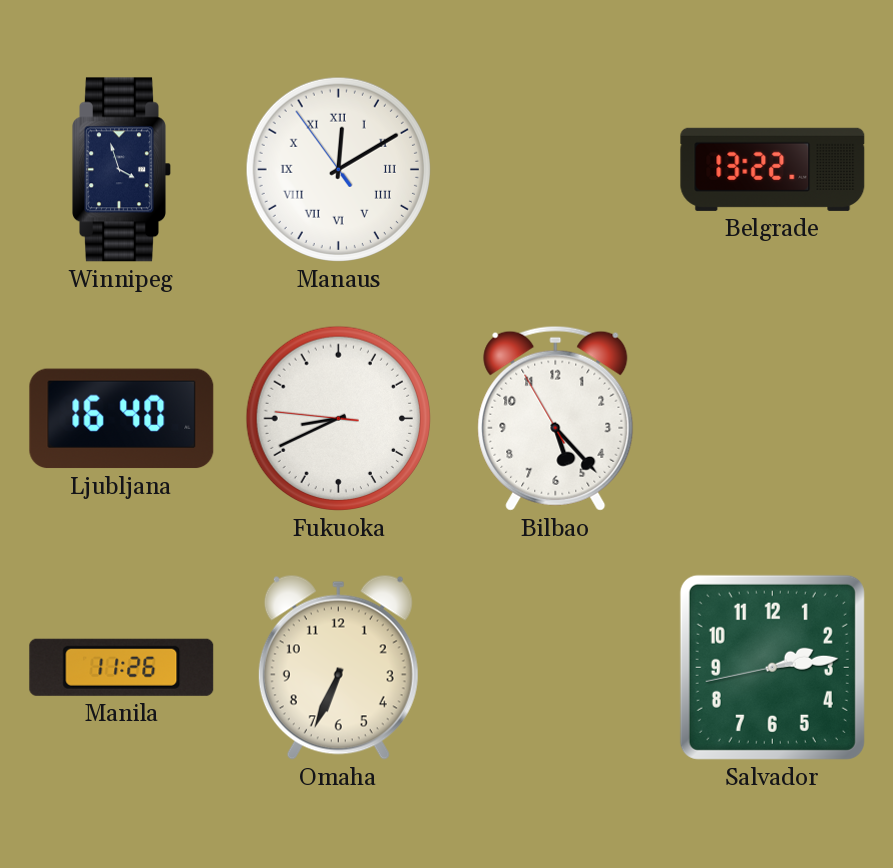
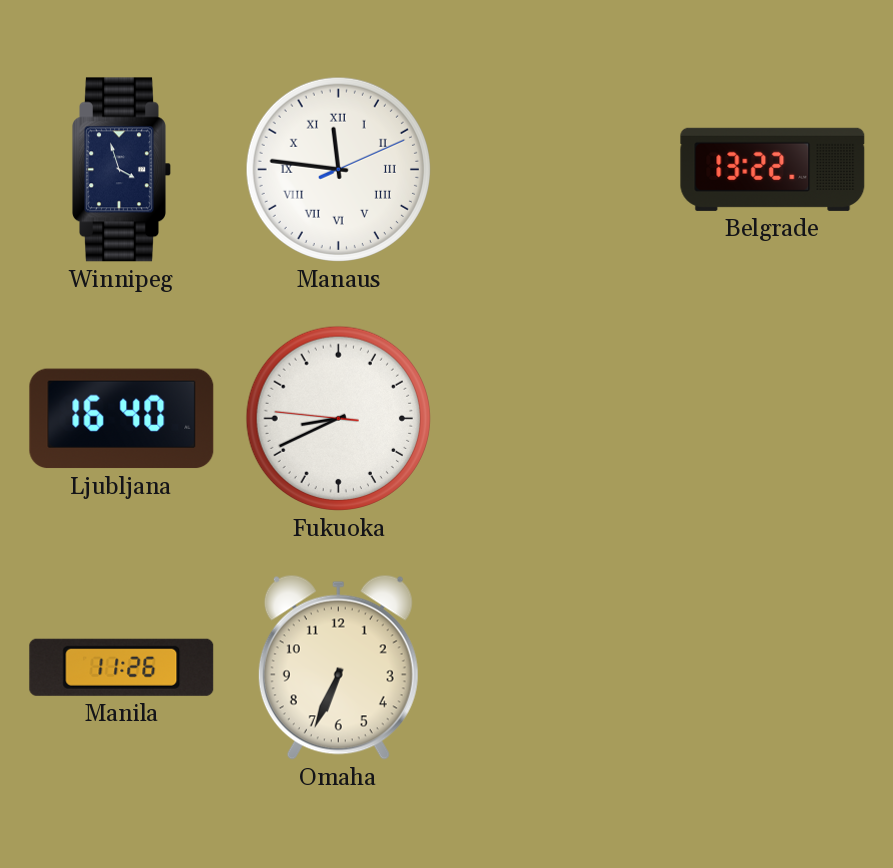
Manaus: 12:09 -> 11:46 (338, 169)
Bilbao: 5:22 -> none (556, 418)
Salvador: 2:13 -> none (772, 667)
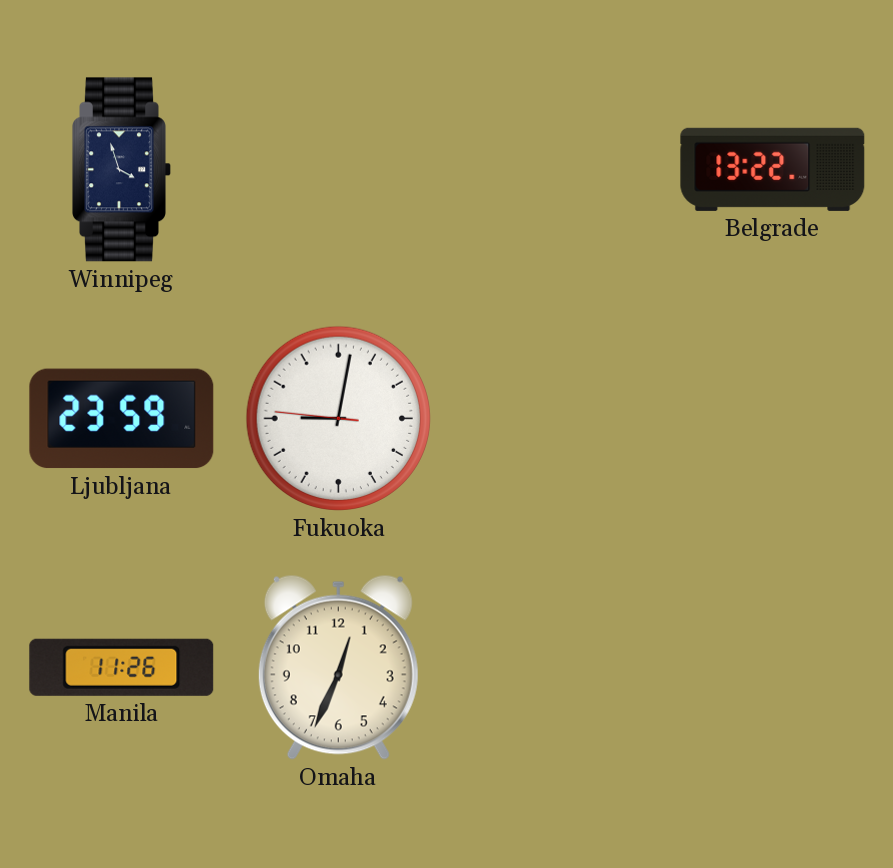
Manaus: 11:46 -> none (338, 169)
Ljubljana: 16:40 -> 23:59 (122, 419)
Fukuoka: 8:40 -> 9:01 (338, 418)
Omaha: 6:34 -> 12:34 (338, 667)
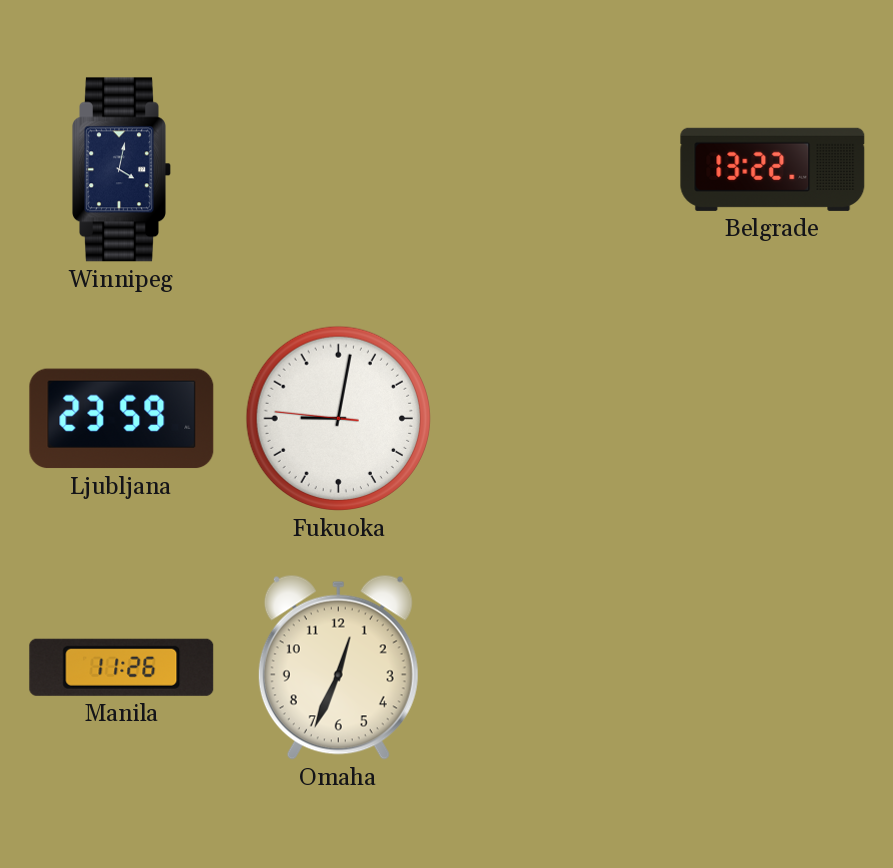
Winnipeg: 3:57 -> 4:02 (122, 170)
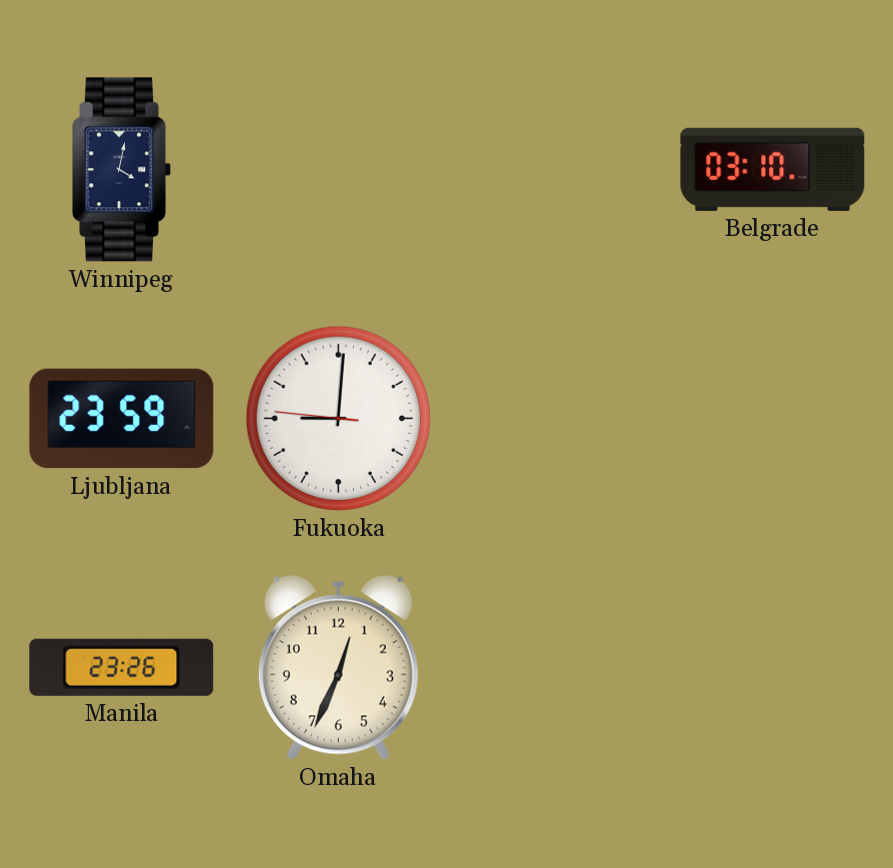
Belgrade: 13:22 -> 03:10 (773, 169)
Fukuoka: 9:01 -> 9:00 (338, 418)
Manila: 11:26 -> 23:26 (122, 667)
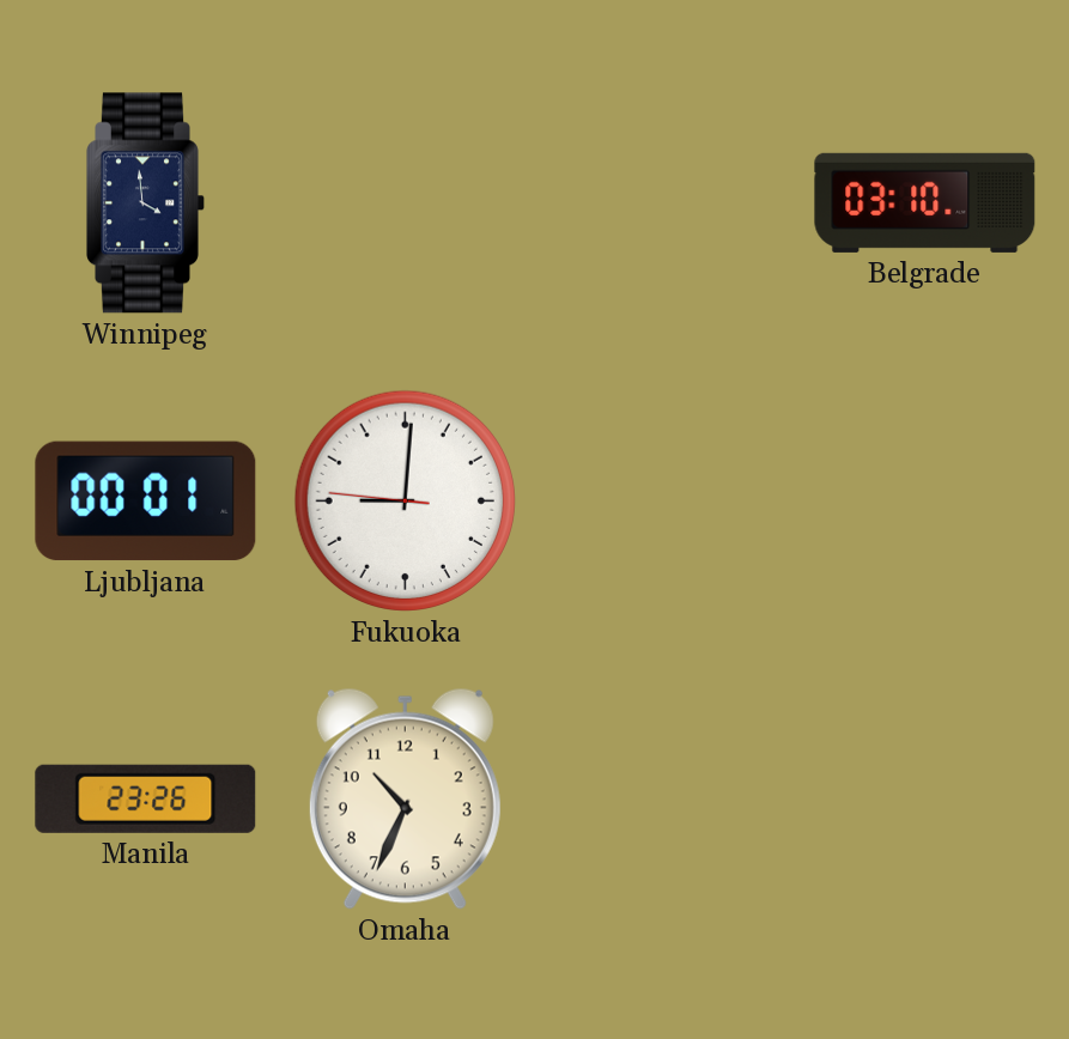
Winnipeg: 4:02 -> 3:59 (146, 203)
Ljubljana: 23:59 -> 00:01 (146, 502)
Omaha: 12:34 -> 10:34 (405, 798)
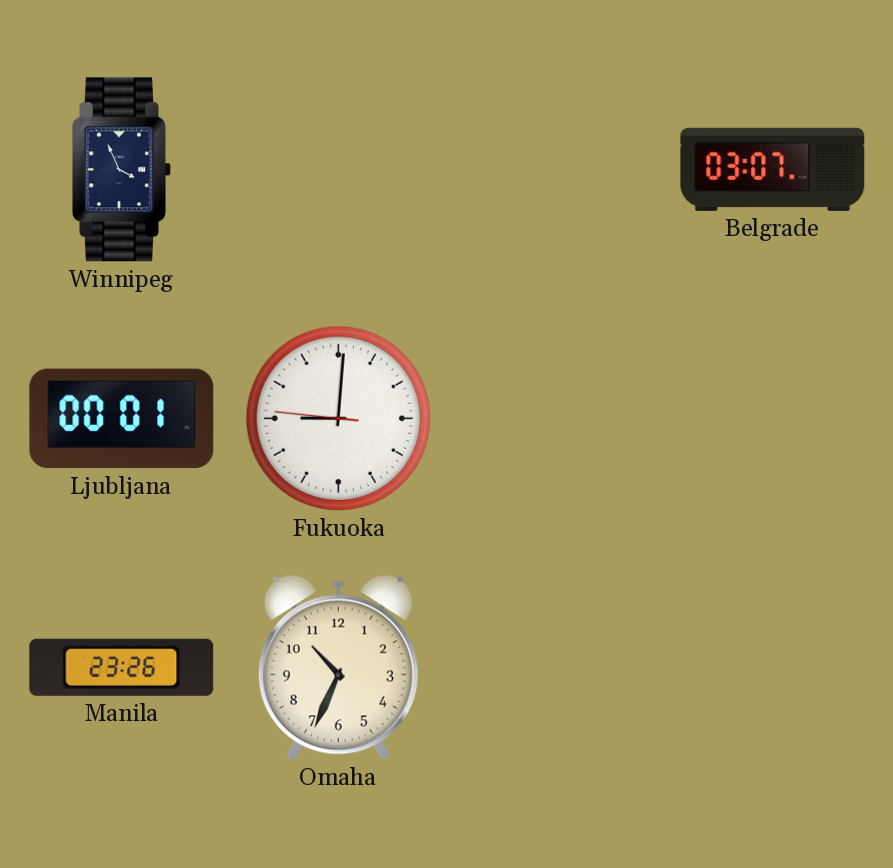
Winnipeg: 3:59 -> 3:56 (122, 170)
Belgrade: 03:10 -> 03:07 (773, 169)
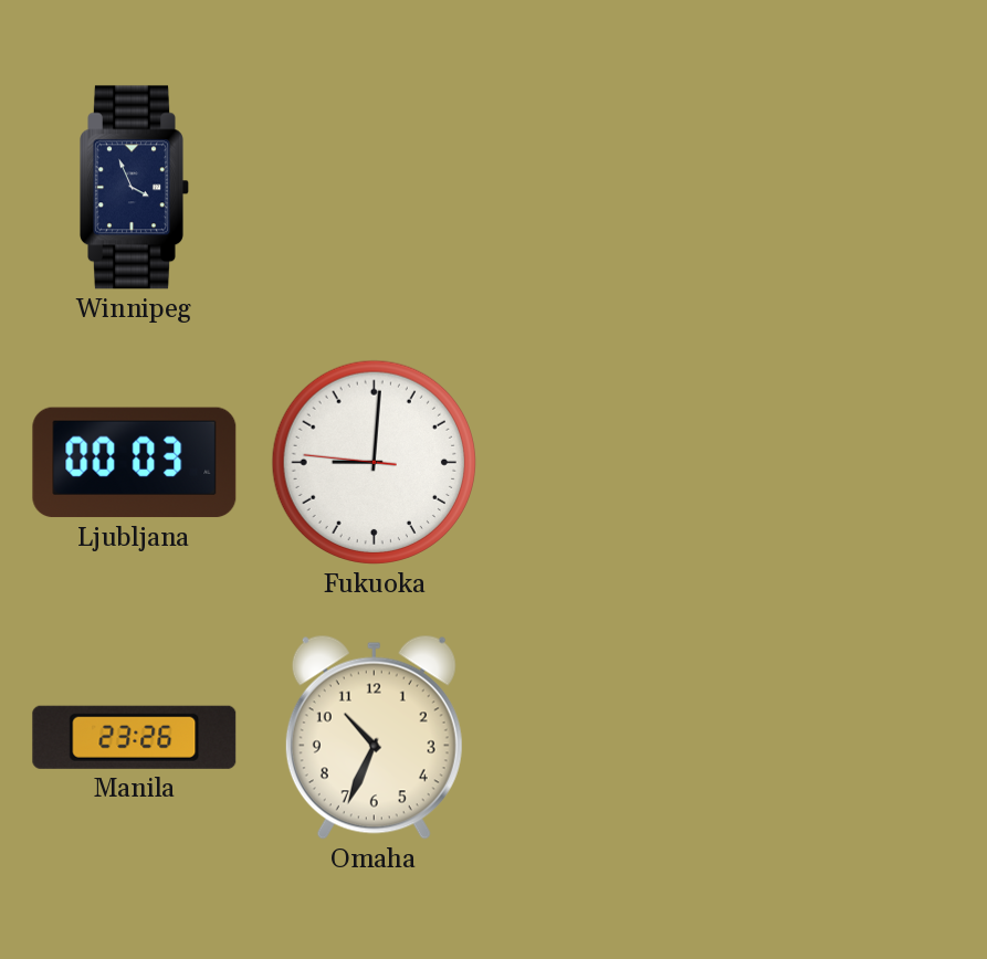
Belgrade: 03:07 -> none (773, 169)
Ljubljana: 00:01 -> 00:03 (135, 463)
